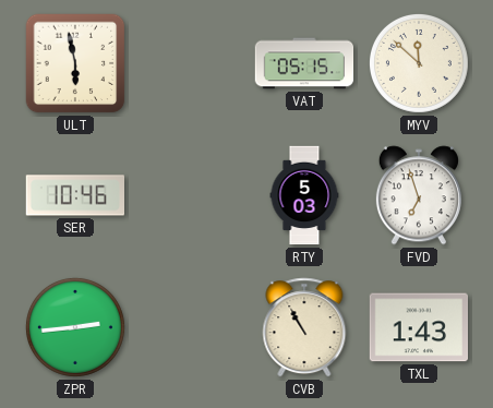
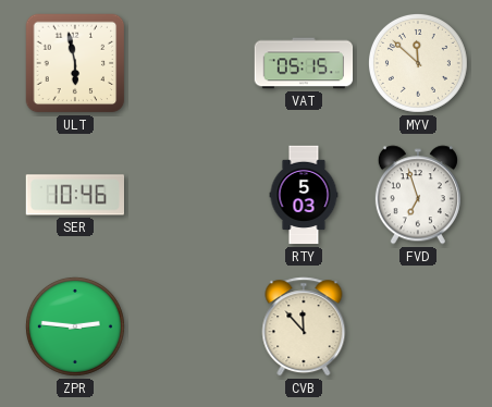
ZPR: 2:44 -> 2:46 (75, 326)
CVB: 10:55 -> 11:53 (304, 326)
TXL: 1:43 -> none (418, 327)
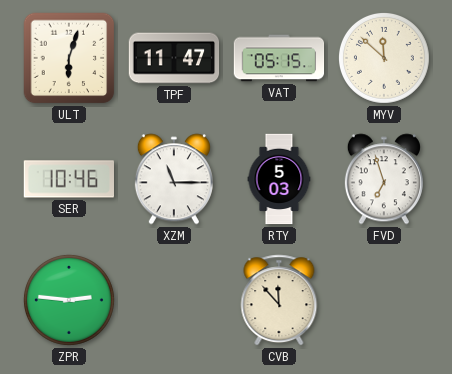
ULT: 5:58 -> 6:03 (69, 58)
TPF: none -> 11:47 (174, 58)
XZM: none -> 11:15 (174, 179)
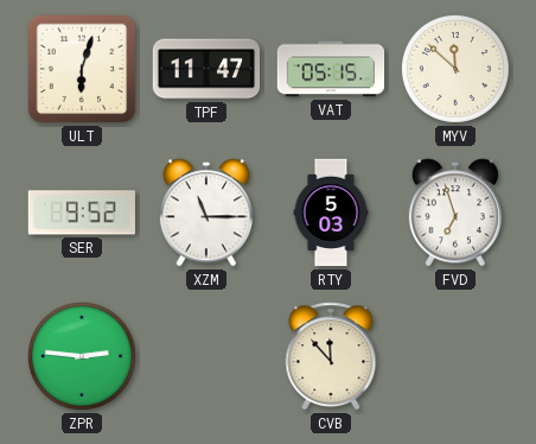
SER: 10:46 -> 9:52 (81, 213)
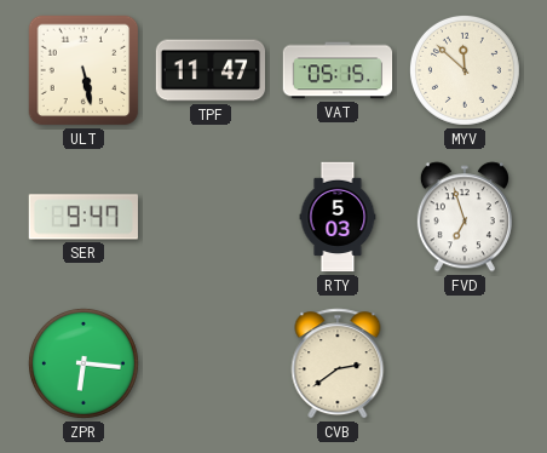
ULT: 6:03 -> 5:28 (84, 70)
SER: 9:52 -> 9:47 (82, 217)
XZM: 11:15 -> none (206, 213)
ZPR: 2:46 -> 6:16 (84, 363)
CVB: 11:53 -> 2:39 (338, 363)
